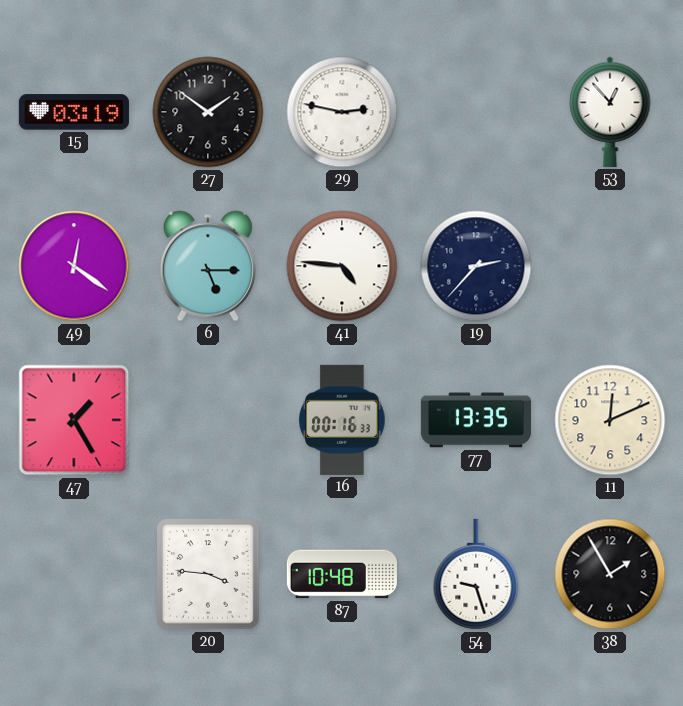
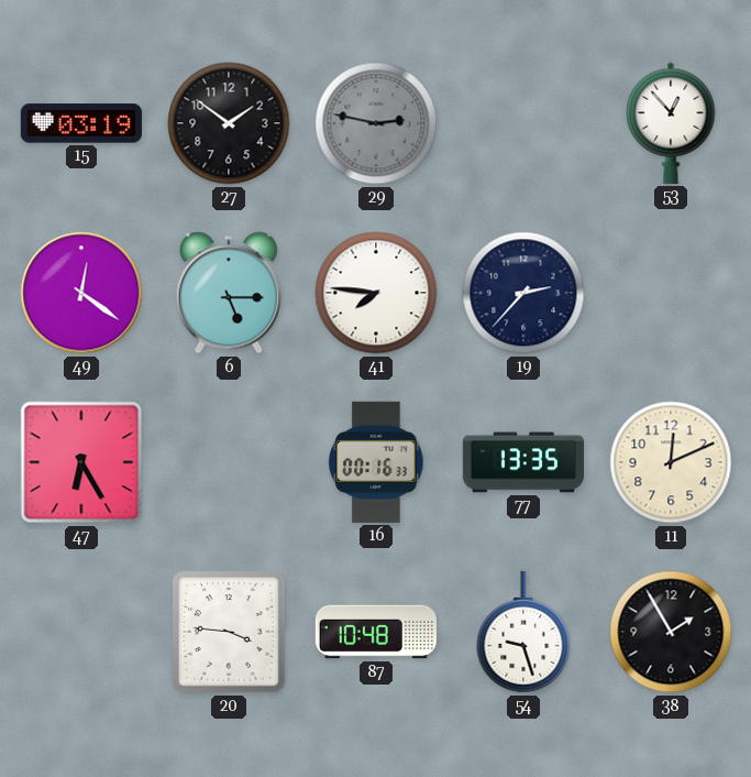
29 dial: white -> grey (376, 123)
41: 4:46 -> 7:46 (376, 293)
47: 1:25 -> 6:25 (81, 462)
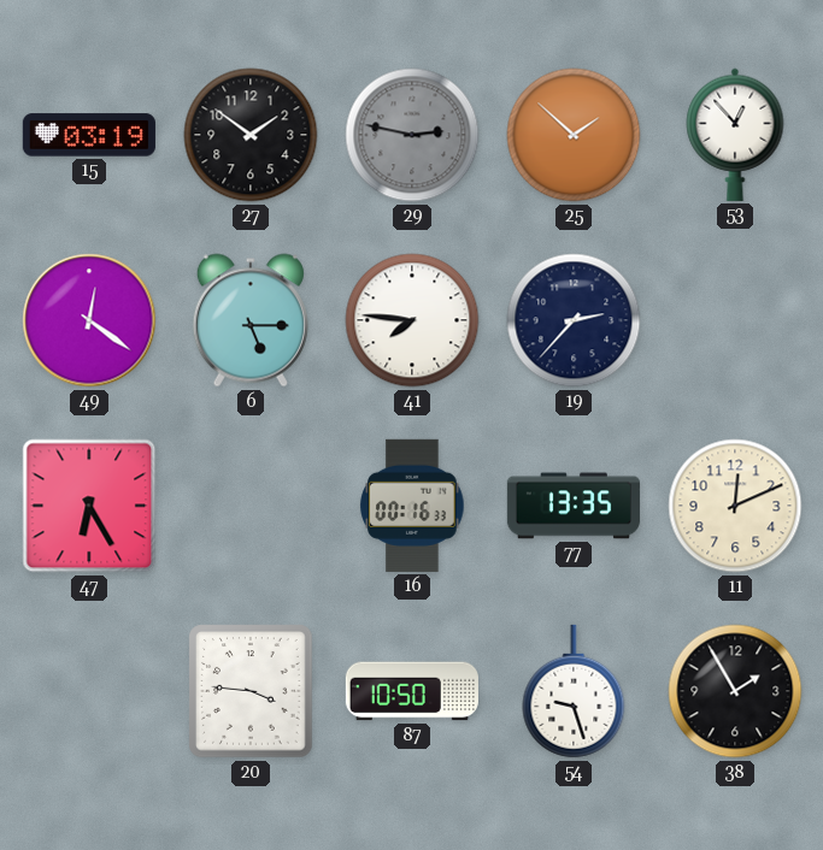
25: none -> 1:52 (574, 135)
87: 10:48 -> 10:50 (412, 691)
